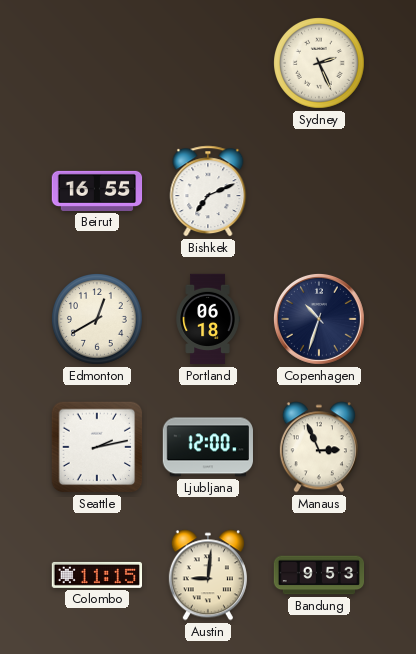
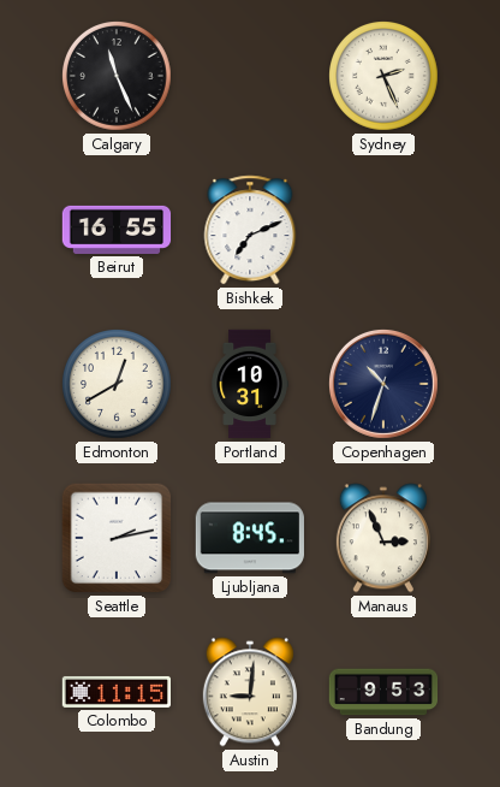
Calgary: none -> 11:26 (118, 77)
Portland: 06:18 -> 10:31 (250, 384)
Ljubljana: 12:00 -> 8:45 (249, 538)
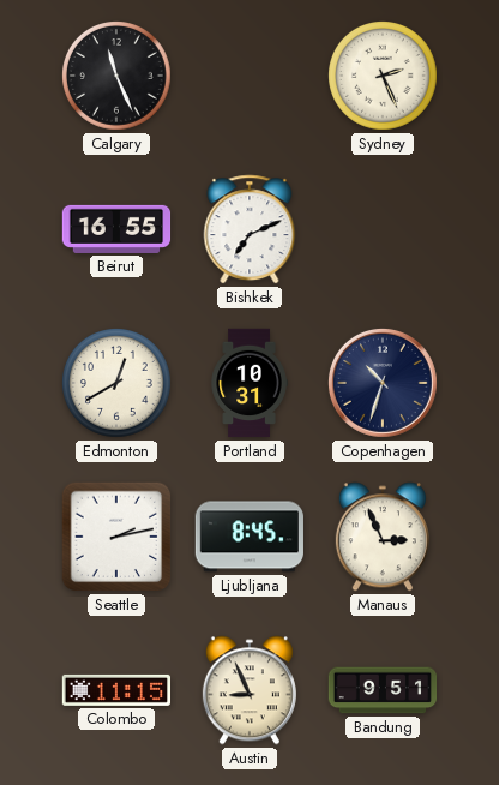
Austin: 9:01 -> 8:56 (249, 690)
Bandung: 9:53 -> 9:51 (383, 690)
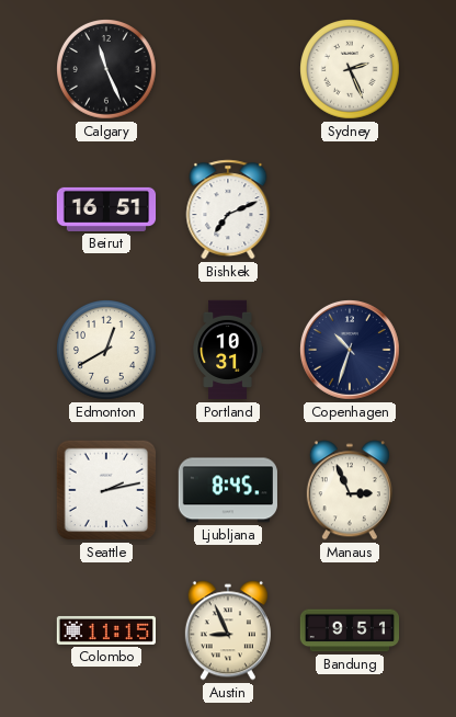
Beirut: 16:55 -> 16:51 (106, 209)
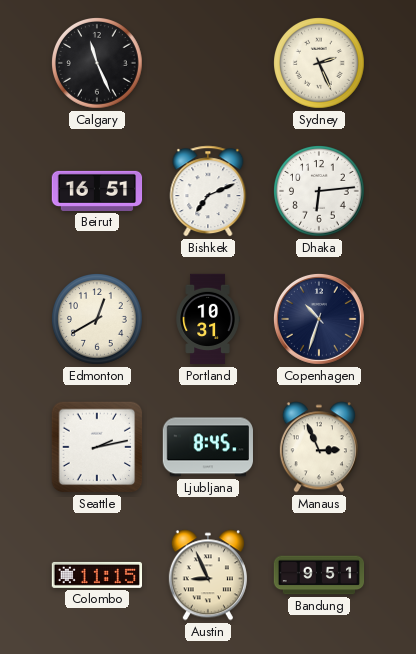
Dhaka: none -> 6:14 (320, 192)
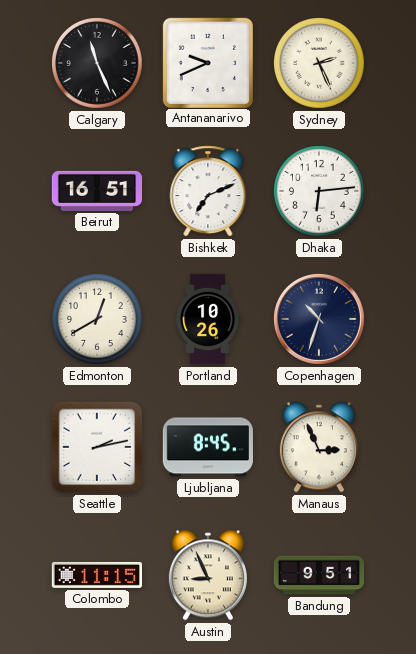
Antananarivo: none -> 9:41 (207, 62)
Portland: 10:31 -> 10:26 (208, 319)
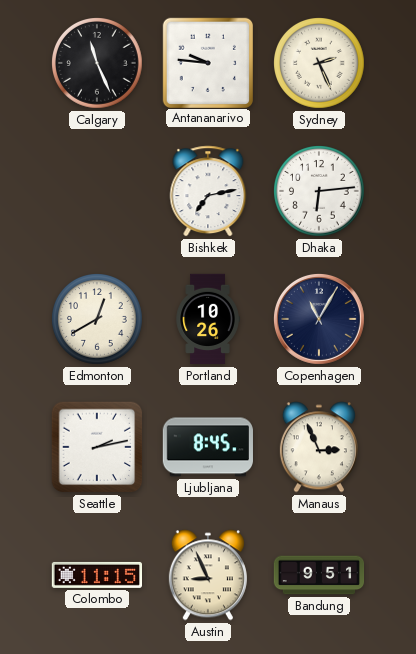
Antananarivo: 9:41 -> 9:46 (207, 62)
Beirut: 16:51 -> none (97, 191)
Bishkek: 7:11 -> 7:13 (208, 191)
Copenhagen: 10:33 -> 11:05 (319, 319)
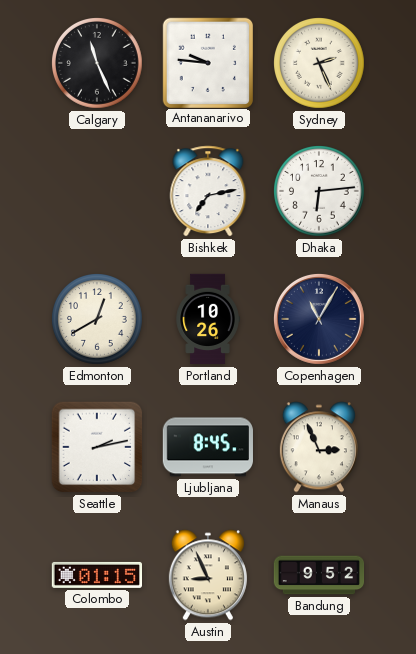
Colombo: 11:15 -> 01:15 (96, 575)
Bandung: 9:51 -> 9:52 (319, 575)
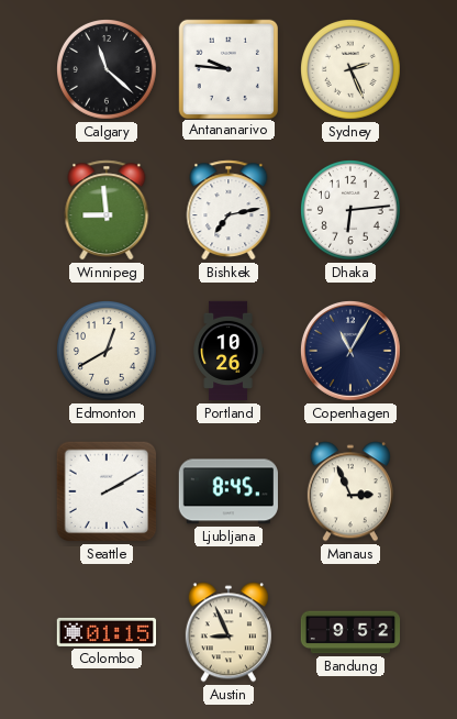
Calgary: 11:26 -> 11:22 (108, 70)
Winnipeg: none -> 8:59 (107, 210)
Seattle: 2:13 -> 2:10 (107, 491)
